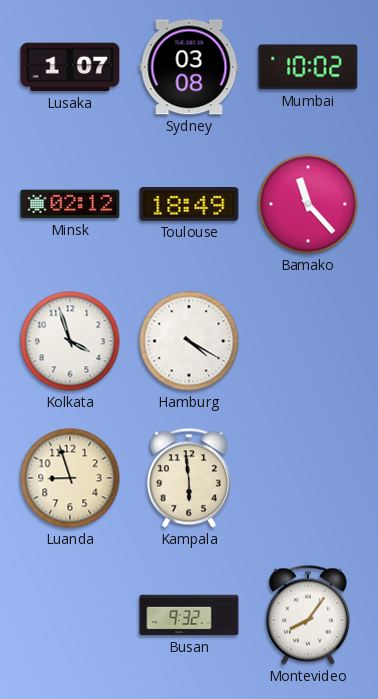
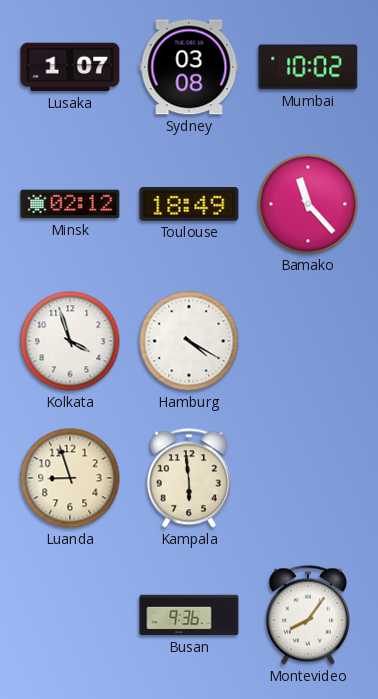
Busan: 9:32 -> 9:36 (189, 615)
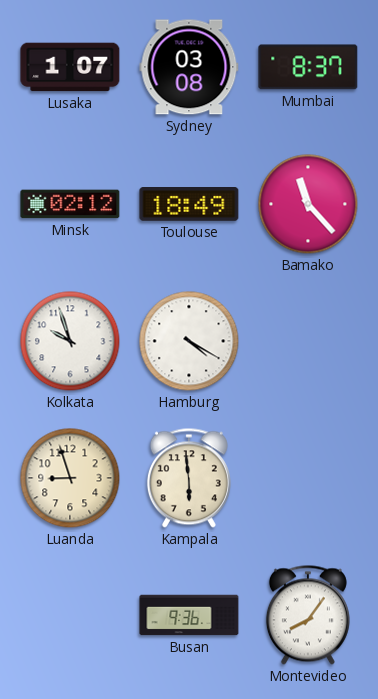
Mumbai: 10:02 -> 8:37 (308, 67)
Kolkata: 3:57 -> 9:57 (70, 341)
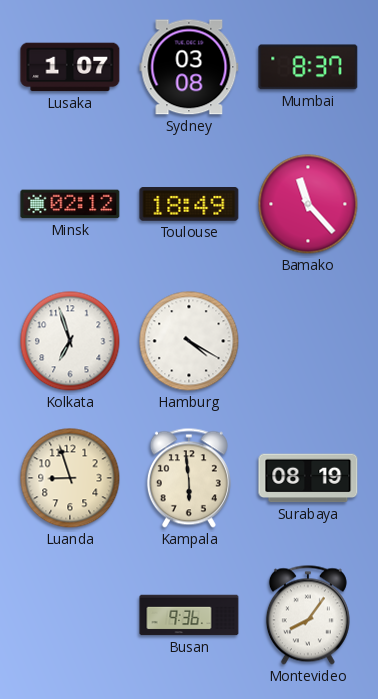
Kolkata: 9:57 -> 6:57 (70, 341)
Surabaya: none -> 08:19 (308, 478)
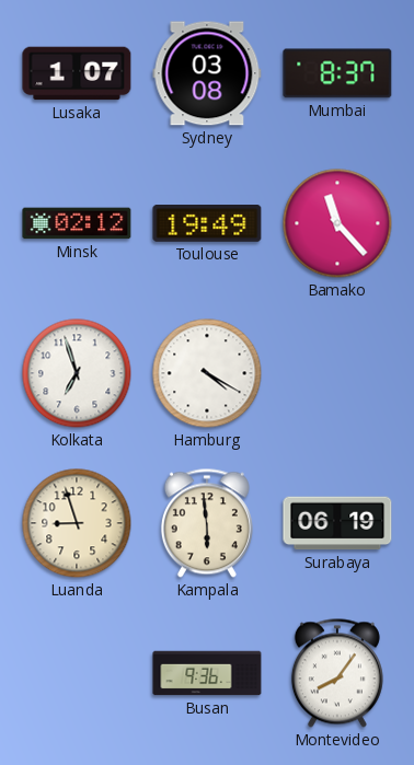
Toulouse: 18:49 -> 19:49 (207, 224)
Surabaya: 08:19 -> 06:19 (337, 523)
